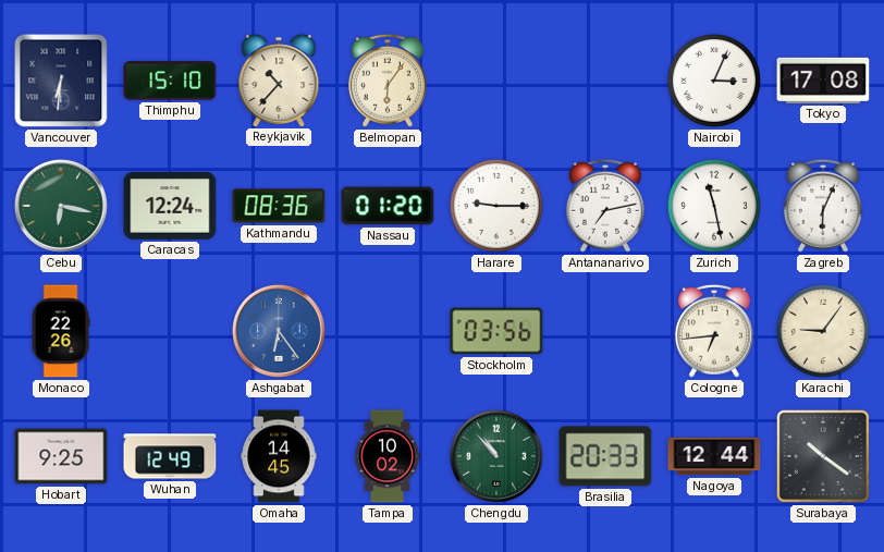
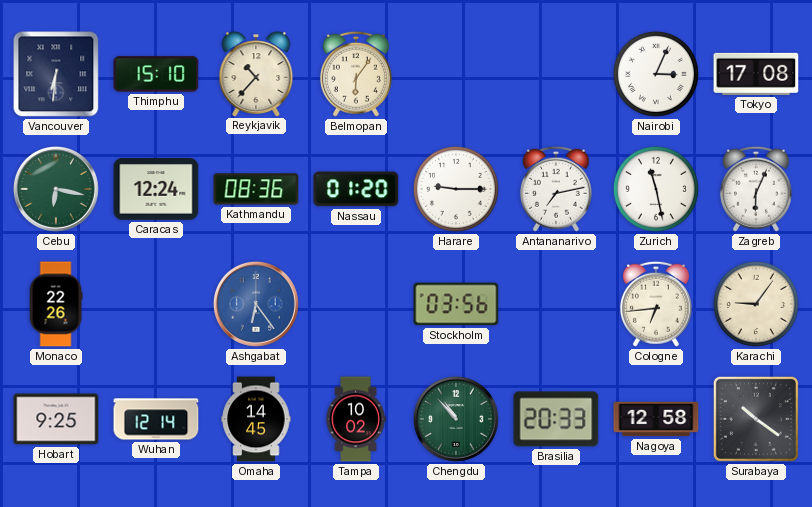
Wuhan: 12:49 -> 12:14 (156, 419)
Nagoya: 12:44 -> 12:58 (656, 419)
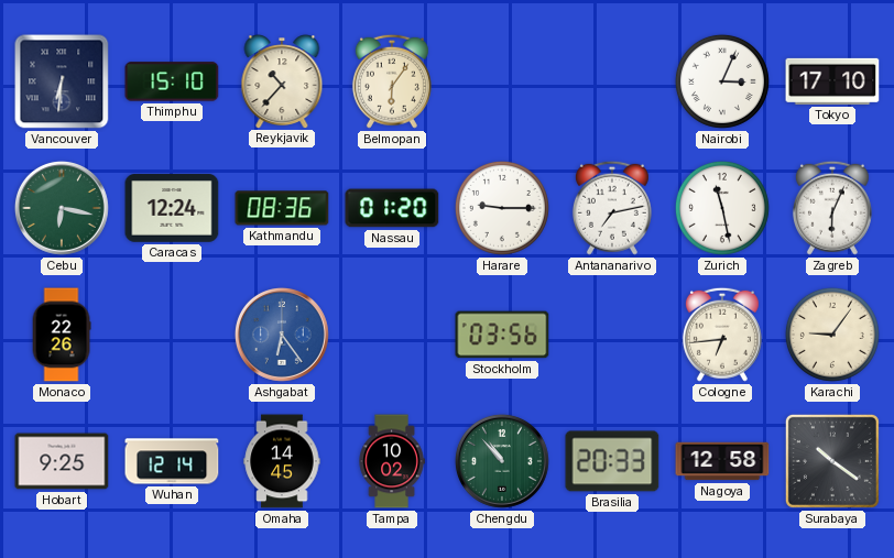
Tokyo: 17:08 -> 17:10 (832, 81)
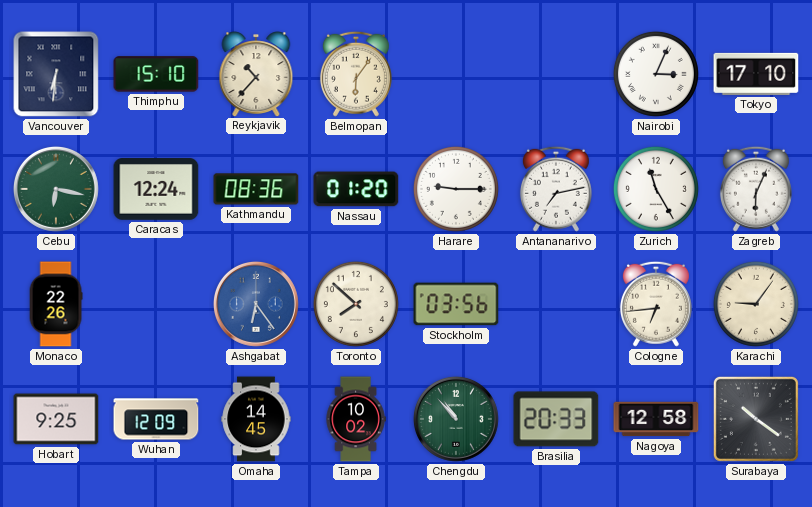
Zurich: 11:28 -> 11:25 (656, 189)
Toronto: none -> 7:52 (356, 304)
Wuhan: 12:14 -> 12:09 (156, 419)
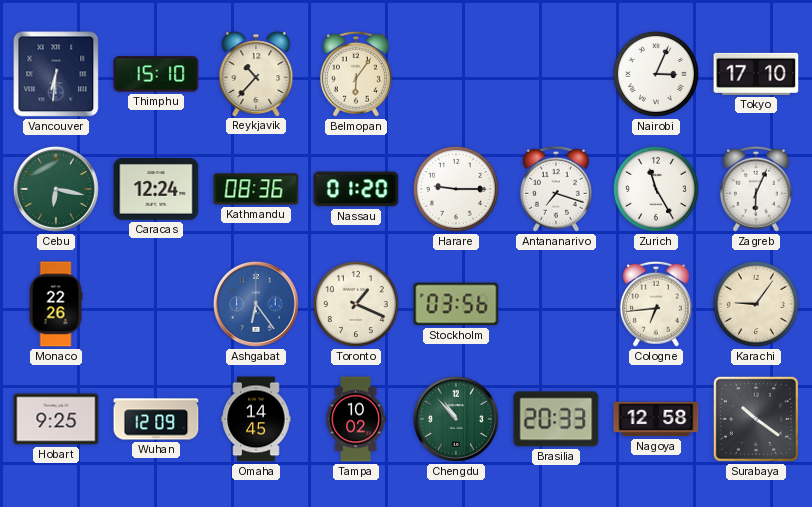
Antananarivo: 7:13 -> 7:18 (556, 189)
Toronto: 7:52 -> 1:19 (356, 304)
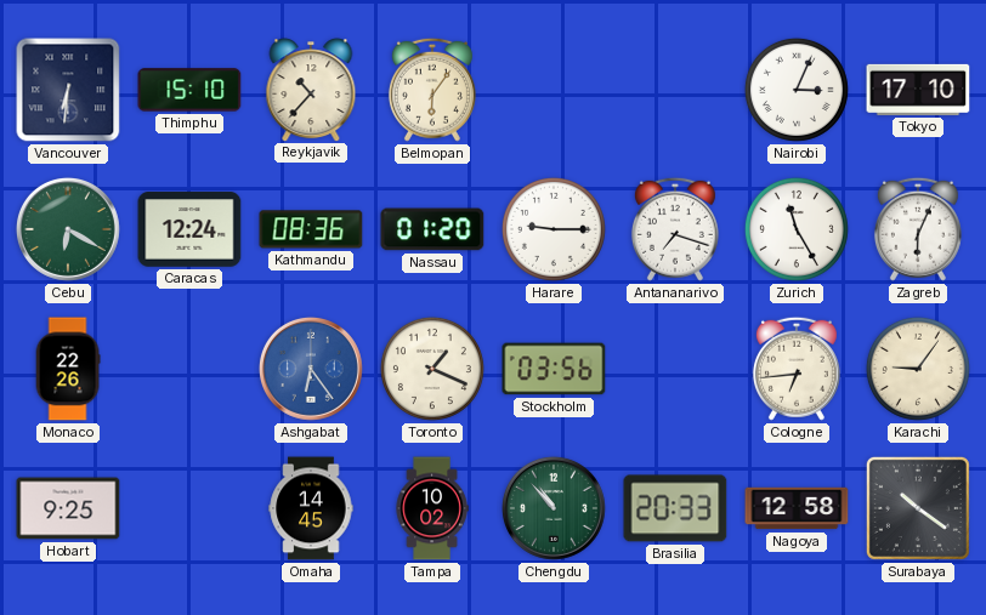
Cebu: 6:17 -> 6:20 (68, 229)
Wuhan: 12:09 -> none (156, 419)
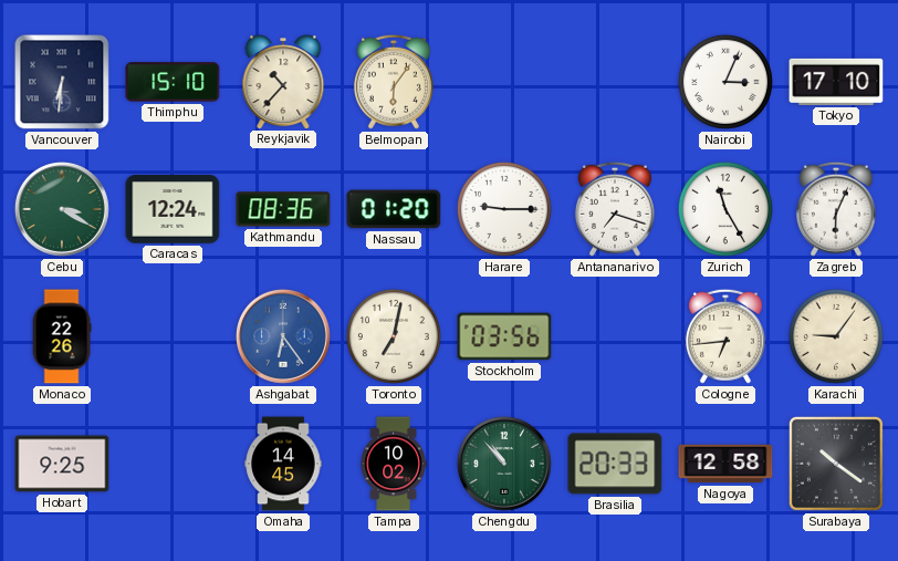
Cebu: 6:20 -> 3:20 (62, 209)
Toronto: 1:19 -> 7:02 (394, 336)
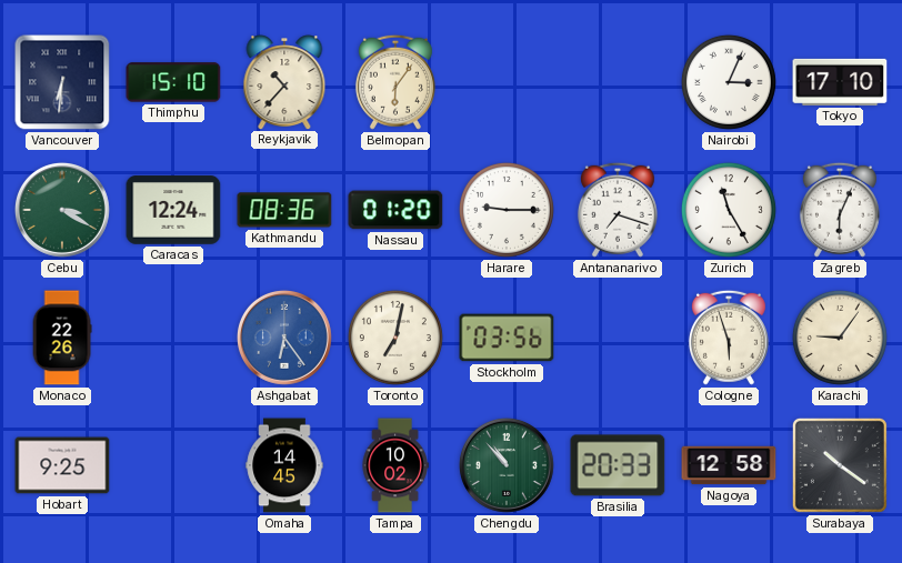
Cologne: 6:44 -> 5:57 (729, 338)
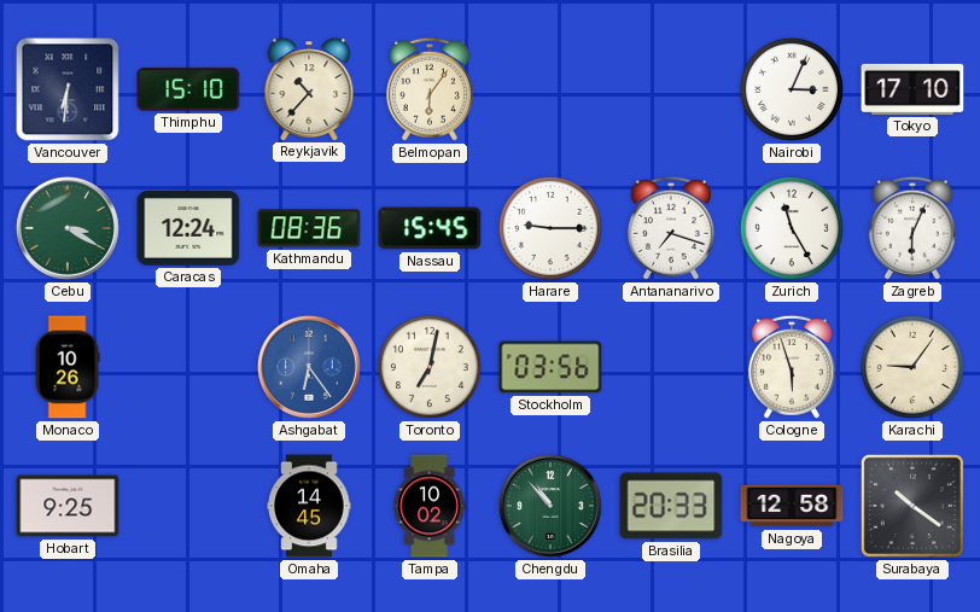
Nassau: 01:20 -> 15:45 (430, 228)
Monaco: 22:26 -> 10:26 (68, 367)
